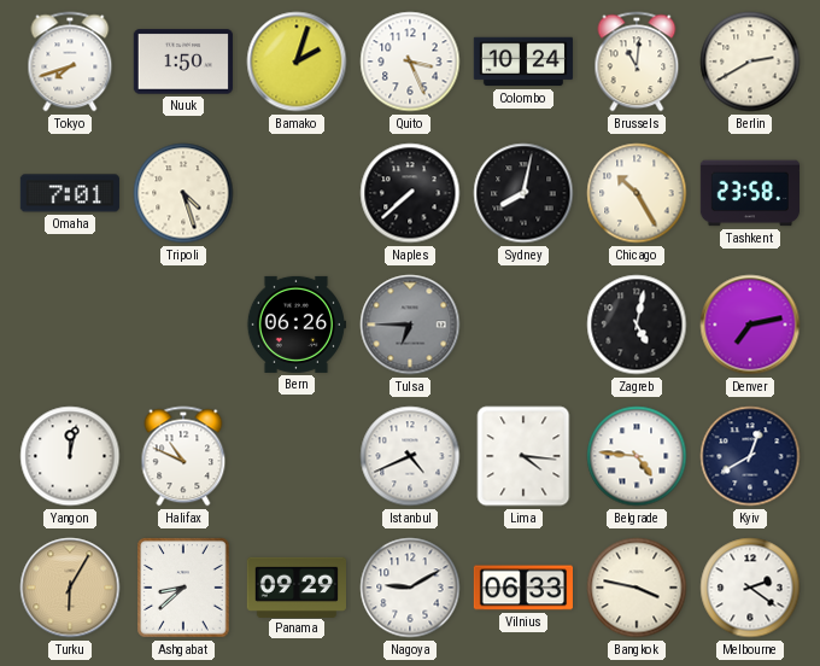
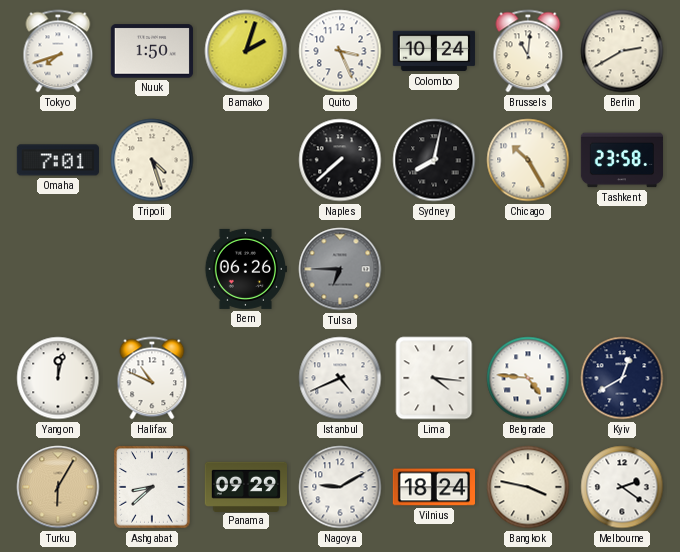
Zagreb: 5:02 -> none (637, 325)
Denver: 7:13 -> none (750, 325)
Vilnius: 06:33 -> 18:24 (433, 487)
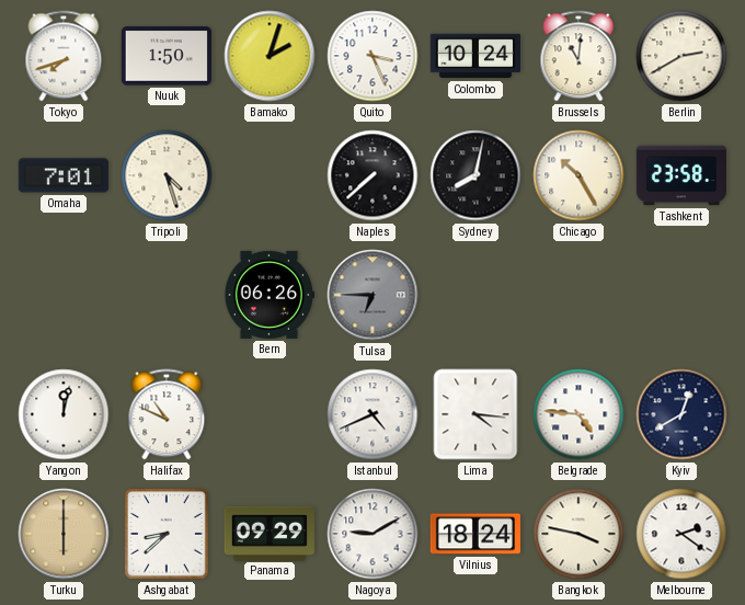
Turku: 6:05 -> 6:00 (64, 534)
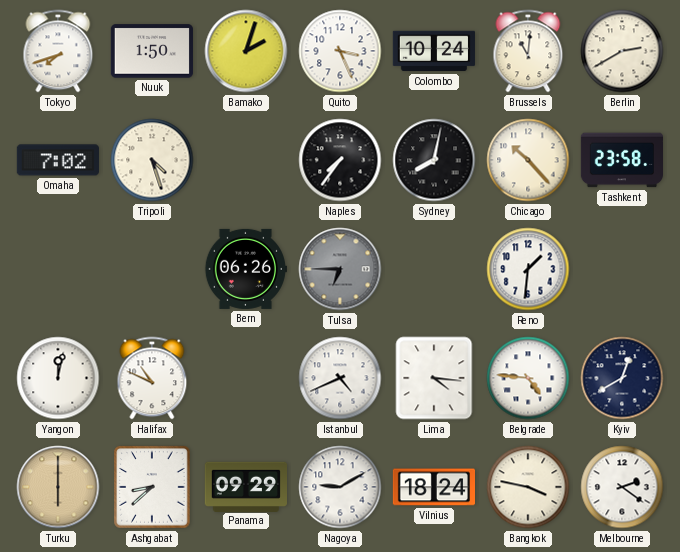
Omaha: 7:01 -> 7:02 (58, 160)
Naples: 7:38 -> 7:36 (340, 160)
Chicago: 10:25 -> 10:23 (528, 160)
Reno: none -> 1:31 (528, 269)
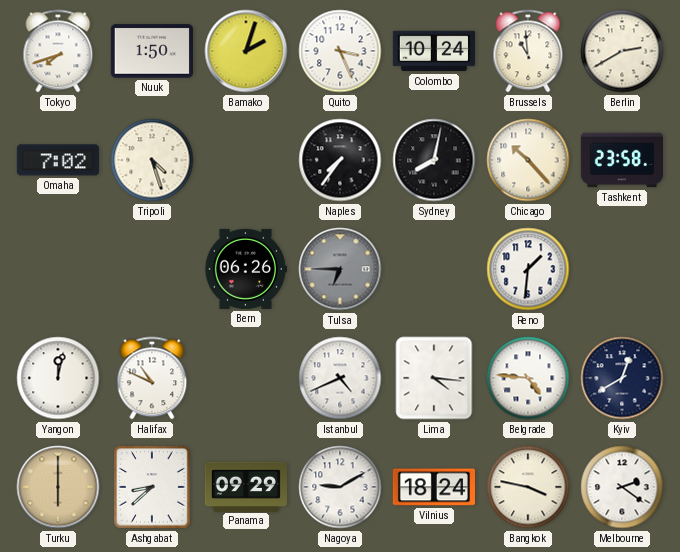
Brussels: 11:01 -> 10:59 (528, 51)
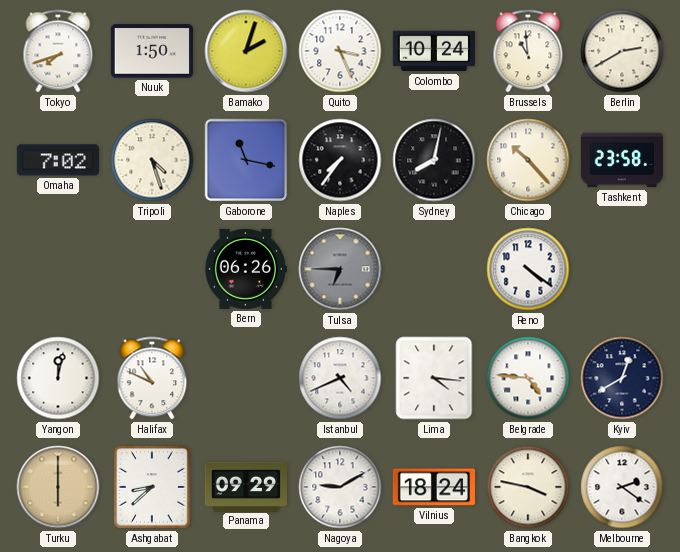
Gaborone: none -> 11:17 (246, 160)
Reno: 1:31 -> 4:21 (528, 269)
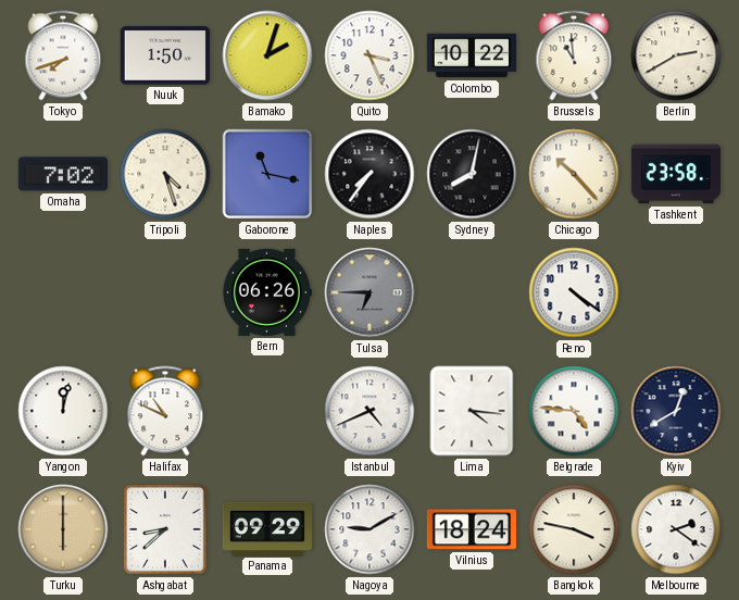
Colombo: 10:24 -> 10:22 (472, 55)
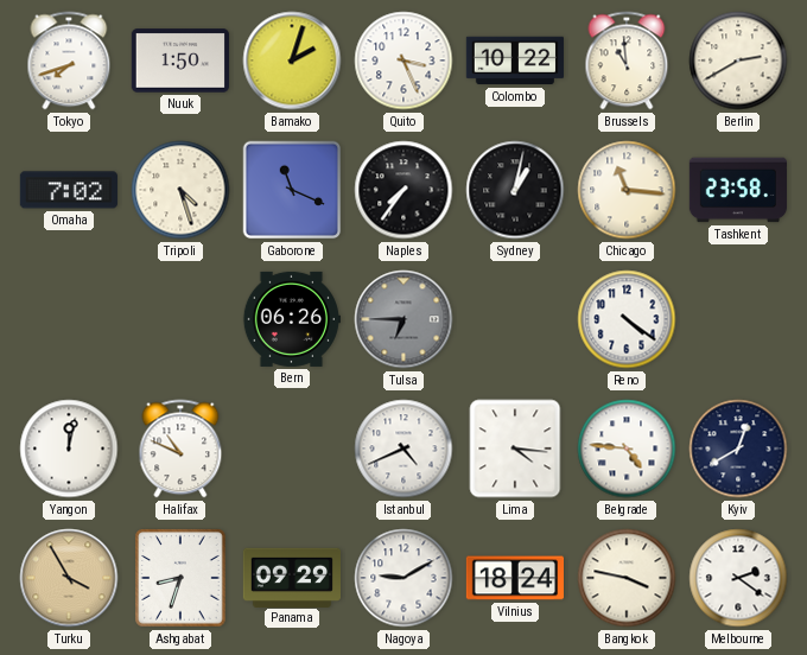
Gaborone: 11:17 -> 11:19 (292, 190)
Sydney: 8:02 -> 1:02 (515, 190)
Chicago: 10:23 -> 11:16 (627, 190)
Turku: 6:00 -> 3:55 (69, 578)
Ashgabat: 8:38 -> 8:33 (180, 578)
